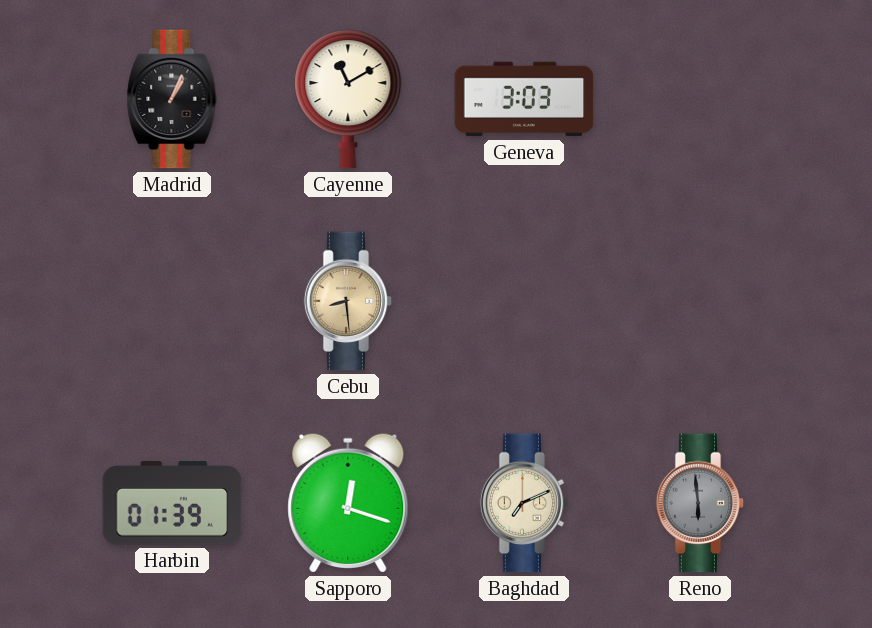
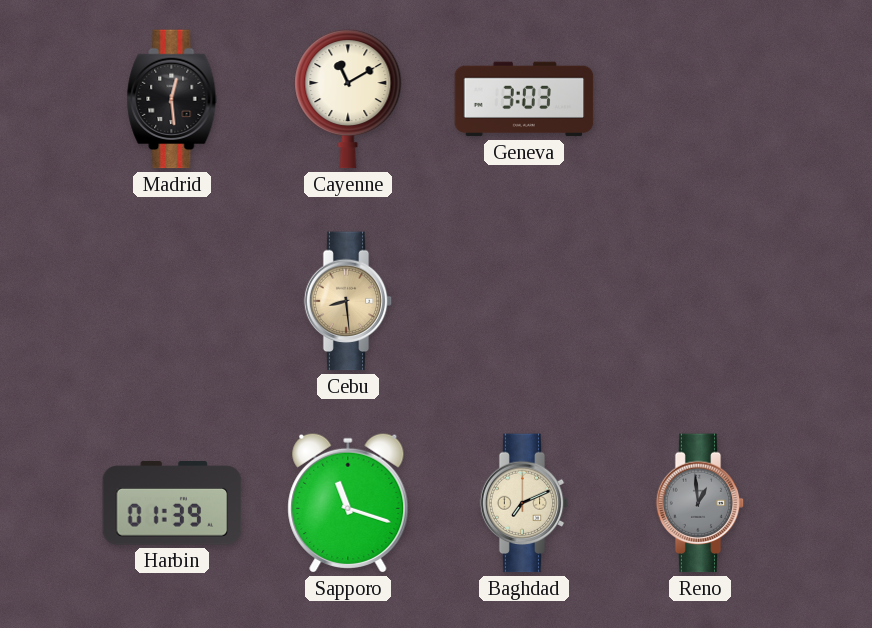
Madrid: 1:04 -> 12:29 (172, 99)
Sapporo: 12:18 -> 11:18 (348, 503)
Reno: 5:59 -> 12:59 (700, 503)
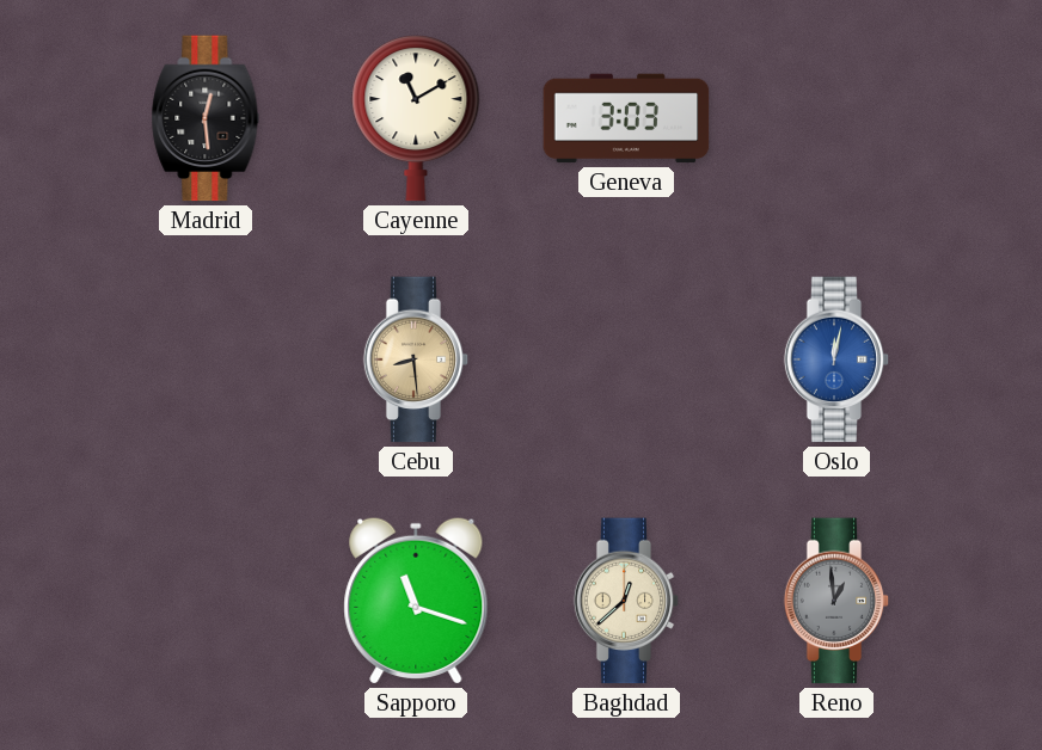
Oslo: none -> 12:02 (836, 359)
Harbin: 01:39 -> none (172, 504)
Baghdad: 7:11 -> 12:38 (626, 601)
